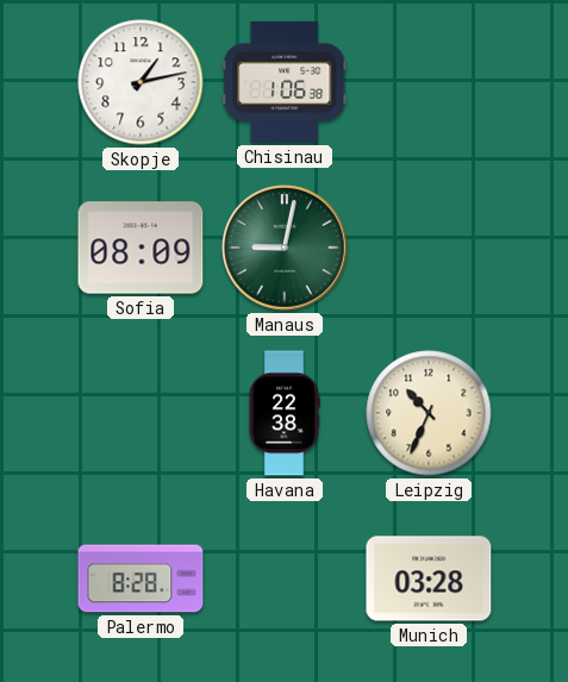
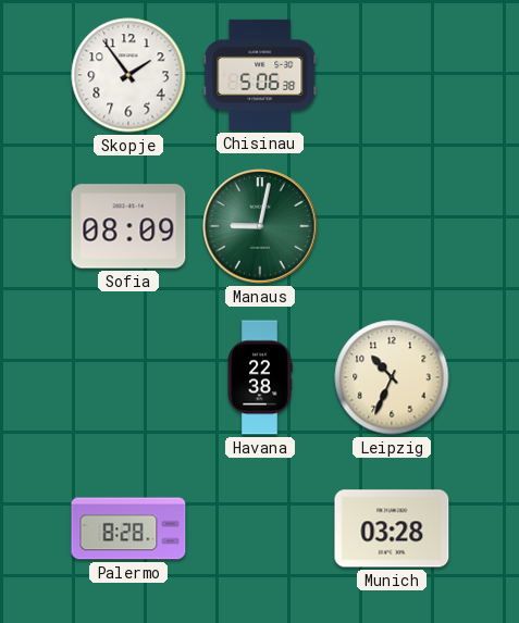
Skopje: 1:13 -> 1:54 (128, 75)
Chisinau: 1:06 -> 5:06 (260, 75)
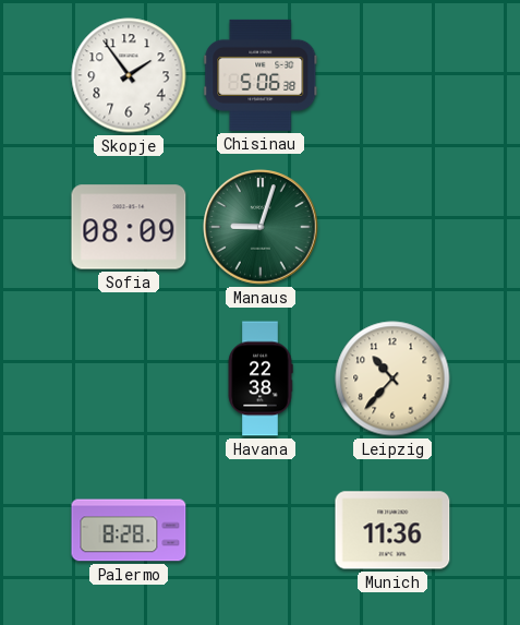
Manaus: 9:02 -> 9:03 (261, 227)
Leipzig: 10:34 -> 10:37 (392, 378)
Munich: 03:28 -> 11:36 (392, 530)
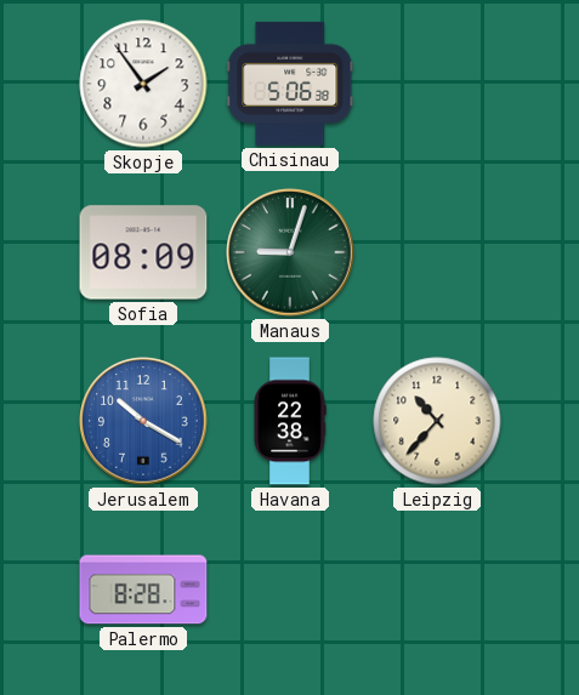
Jerusalem: none -> 10:20 (143, 421)
Munich: 11:36 -> none (392, 530)
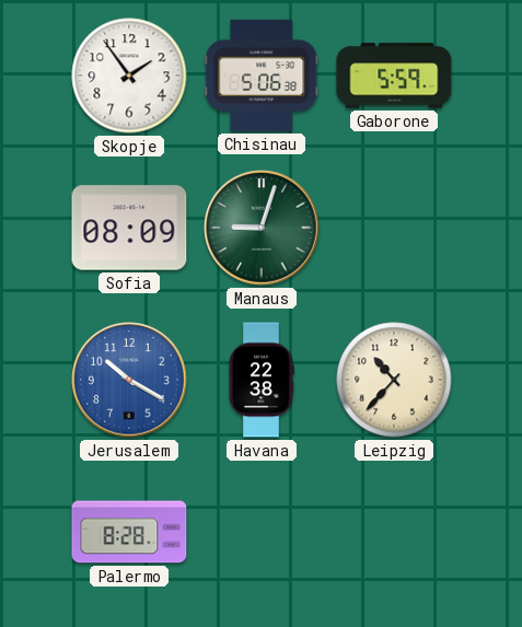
Gaborone: none -> 5:59 (394, 76)
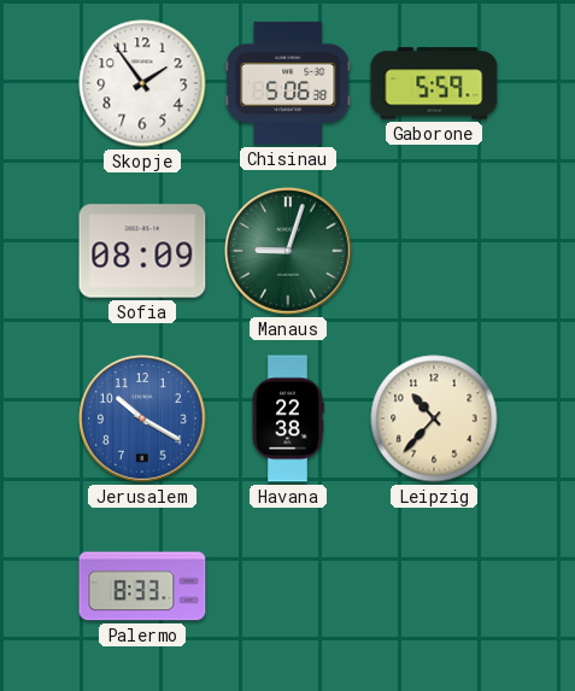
Palermo: 8:28 -> 8:33 (142, 586)
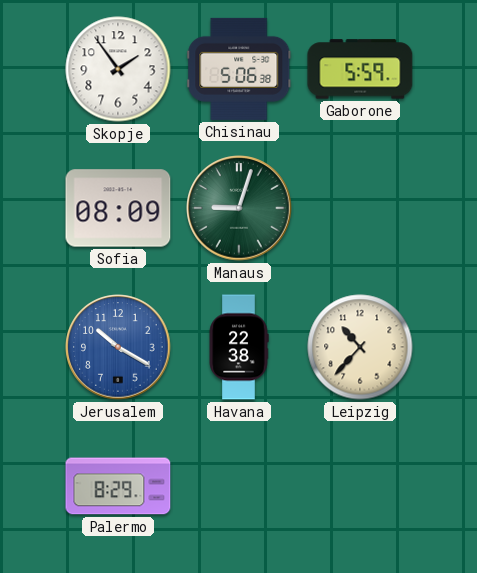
Palermo: 8:33 -> 8:29 (118, 486)
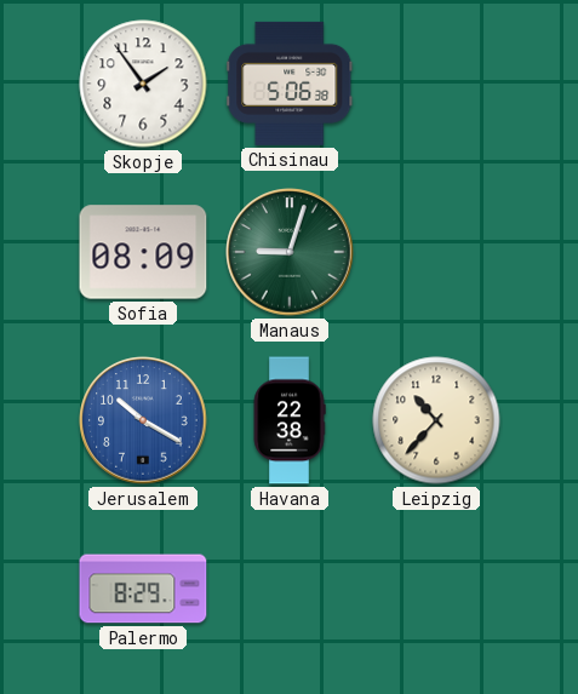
Gaborone: 5:59 -> none (360, 69)
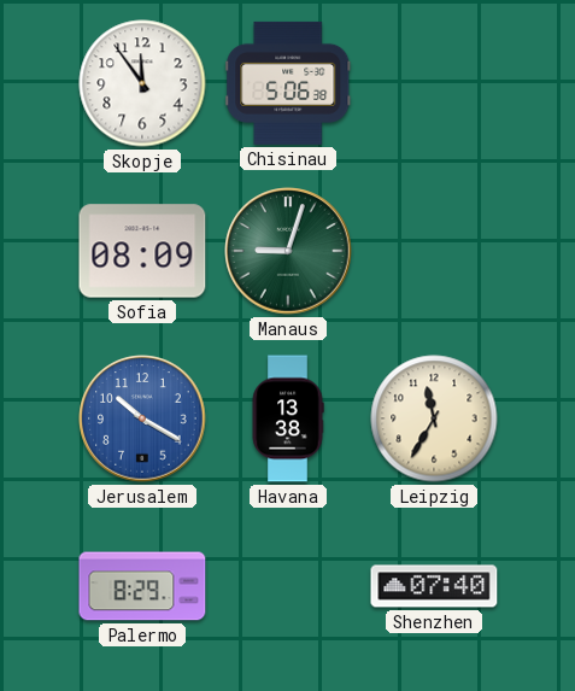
Skopje: 1:54 -> 11:54 (142, 83)
Havana: 22:38 -> 13:38 (288, 418)
Leipzig: 10:37 -> 11:35 (434, 418)
Shenzhen: none -> 07:40 (434, 586)
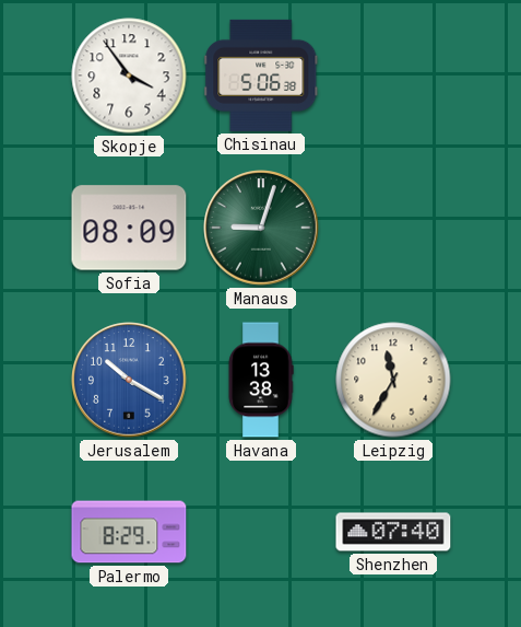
Skopje: 11:54 -> 3:54 (129, 76)
